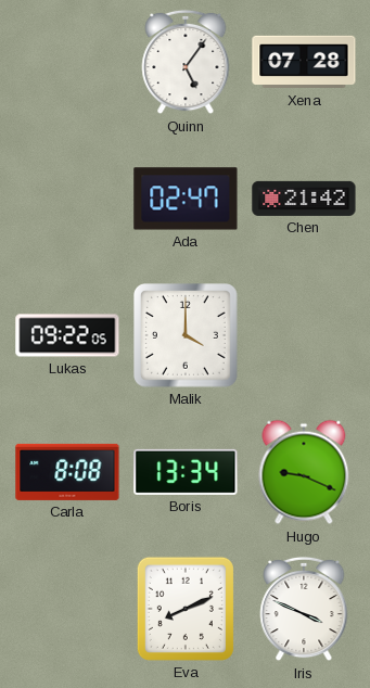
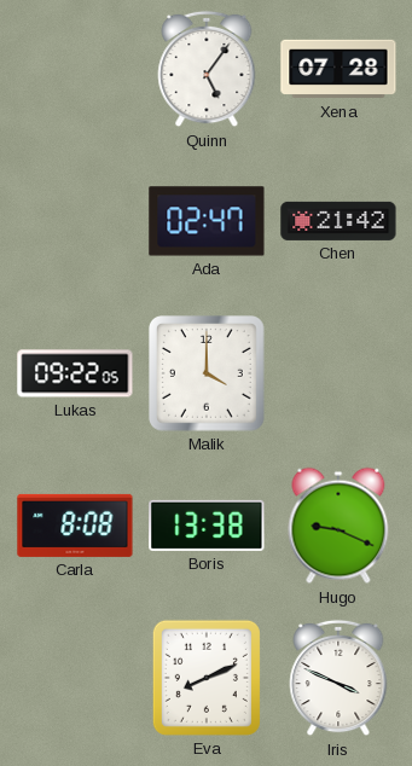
Boris: 13:34 -> 13:38 (207, 526)
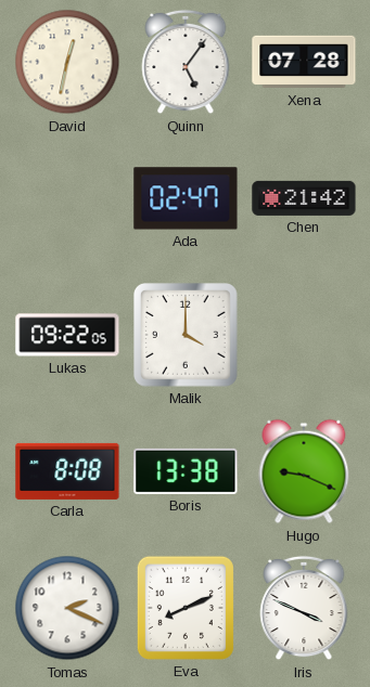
David: none -> 12:32 (67, 62)
Tomas: none -> 2:19 (67, 608)
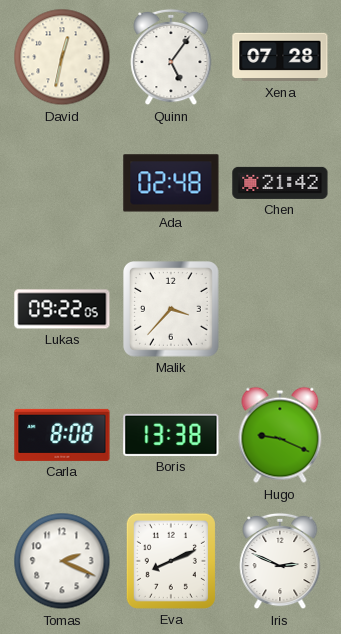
Ada: 02:47 -> 02:48 (171, 183)
Malik: 4:00 -> 3:37 (172, 310)
Iris: 3:49 -> 2:49 (280, 561)
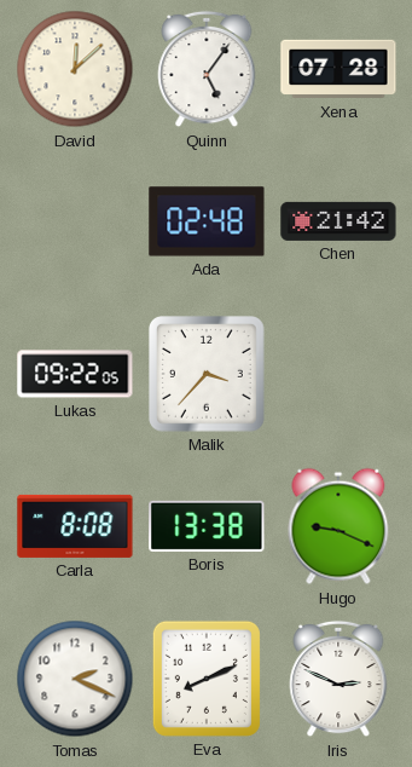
David: 12:32 -> 12:08 (75, 69)
